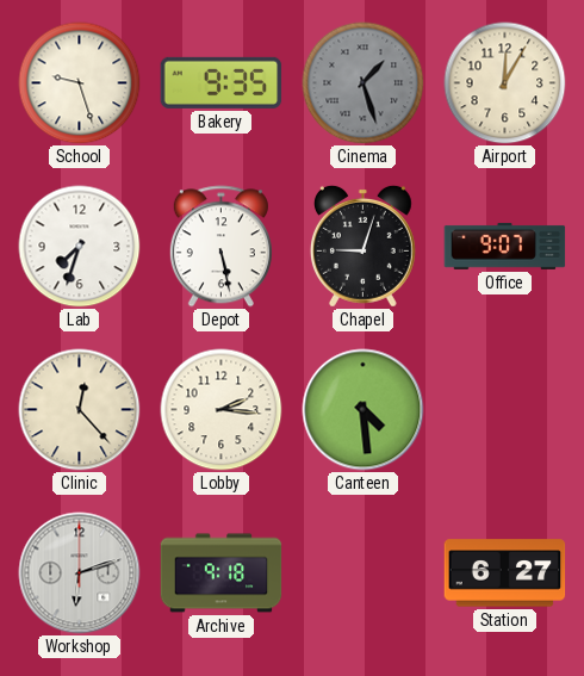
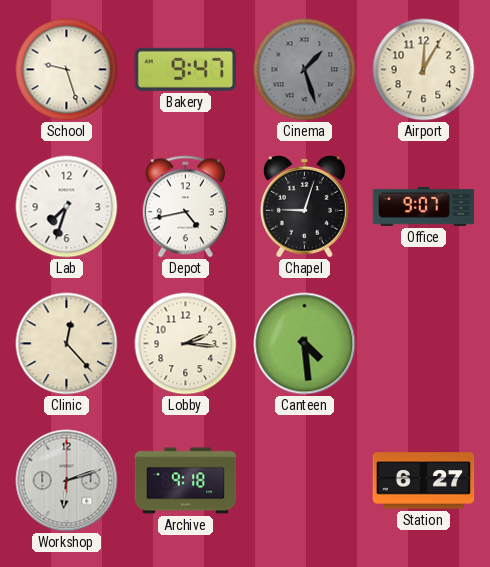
Bakery: 9:35 -> 9:47 (186, 69)
Depot: 5:28 -> 4:43 (185, 207)
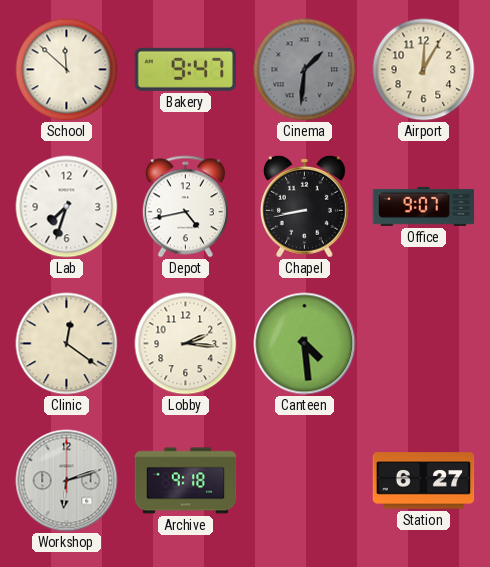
School: 9:27 -> 11:52 (67, 70)
Cinema: 1:27 -> 1:31 (305, 70)
Chapel: 9:03 -> 8:43 (304, 206)
Clinic: 12:23 -> 12:21 (67, 344)
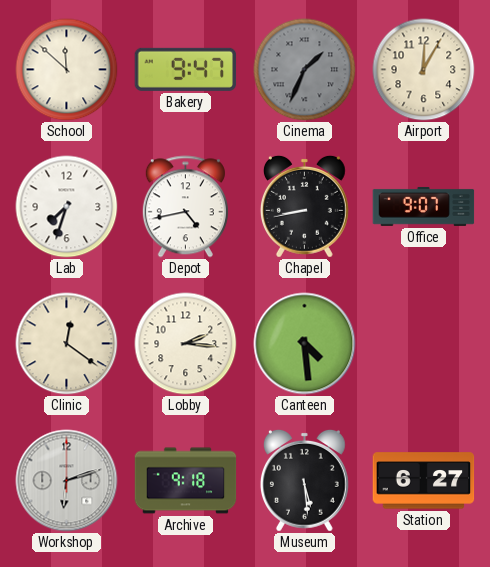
Cinema: 1:31 -> 1:34 (305, 70)
Museum: none -> 5:29 (304, 480)
